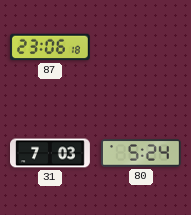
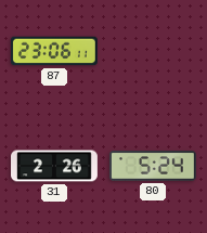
87: 23:06:18 -> 23:06:11 (54, 51)
31: 7:03 -> 2:26 (55, 166)
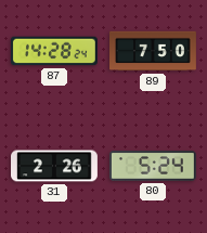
87: 23:06 -> 14:28 (54, 51)
89: none -> 7:50 (154, 51)
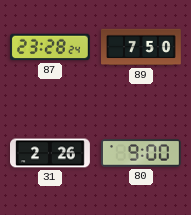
87: 14:28 -> 23:28 (50, 47)
80: 5:24 -> 9:00 (141, 153)
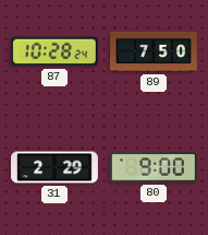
87: 23:28 -> 10:28 (54, 51)
31: 2:26 -> 2:29 (56, 167)
